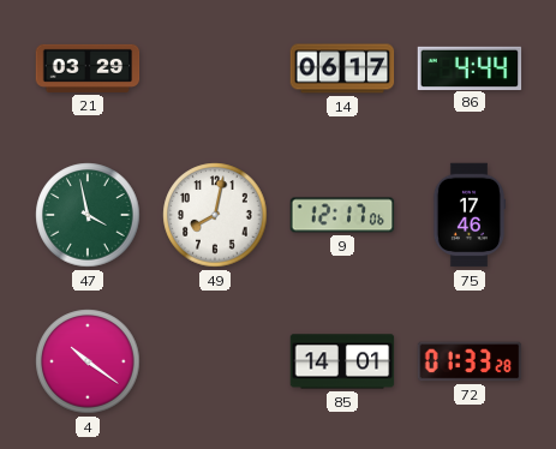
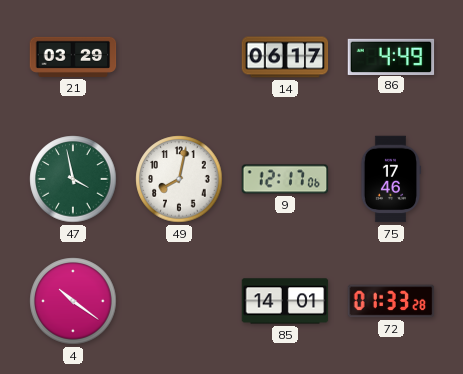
86: 4:44 -> 4:49 (391, 56)
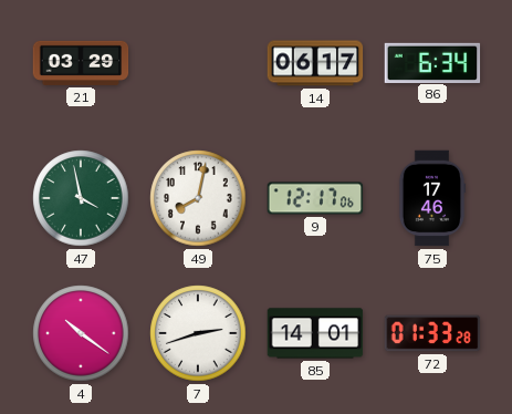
86: 4:49 -> 6:34 (432, 62)
7: none -> 2:42 (198, 333)
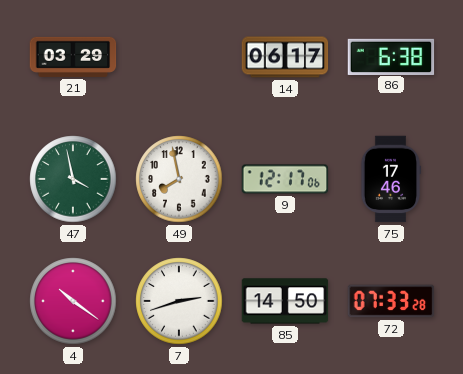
86: 6:34 -> 6:38 (391, 56)
49: 8:02 -> 7:58 (179, 179)
85: 14:01 -> 14:50 (285, 301)
72: 01:33 -> 07:33 (391, 301)
